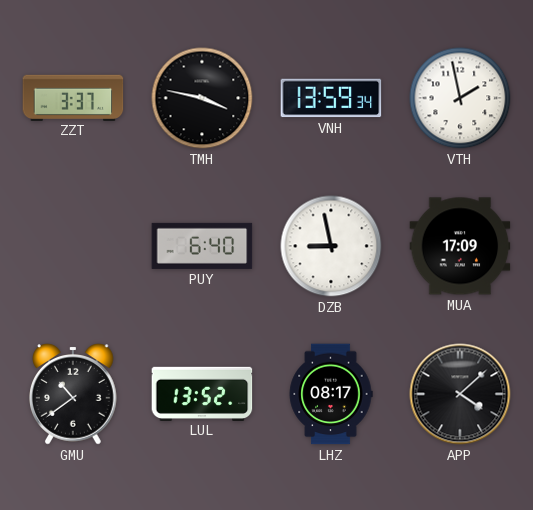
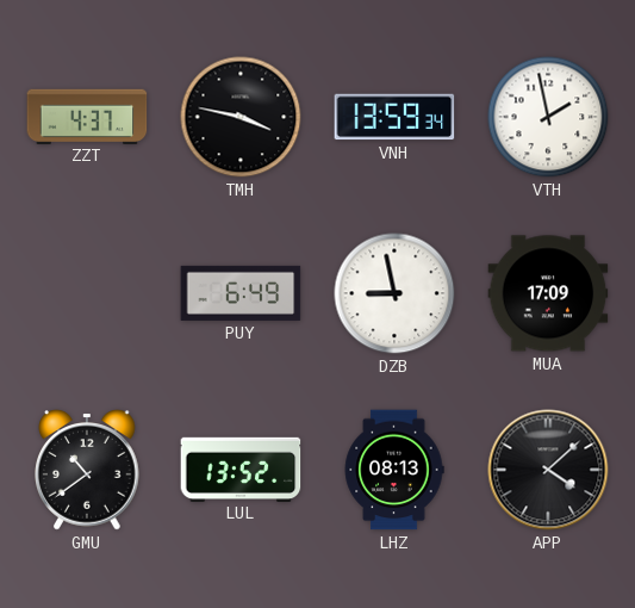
ZZT: 3:37 -> 4:37 (87, 116)
PUY: 6:40 -> 6:49 (241, 293)
LHZ: 08:17 -> 08:13 (394, 470)
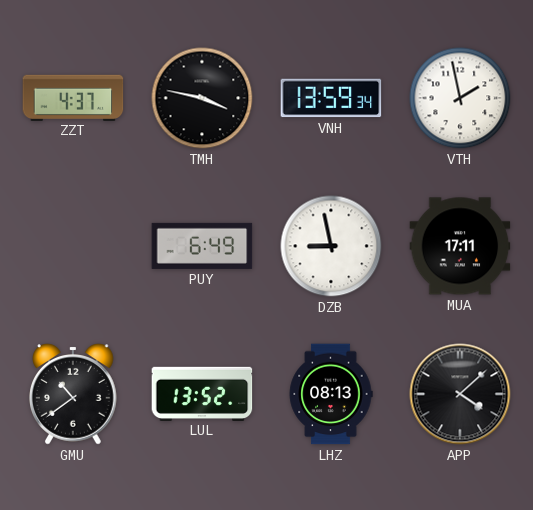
MUA: 17:09 -> 17:11 (460, 246)
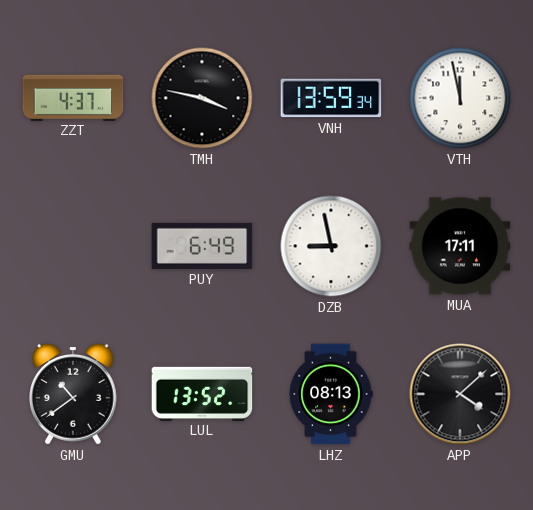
VTH: 1:58 -> 11:58 (460, 98)
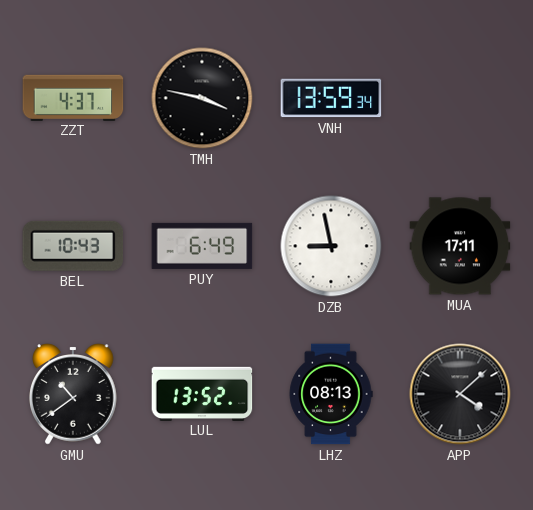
VTH: 11:58 -> none (460, 98)
BEL: none -> 10:43 (73, 246)
